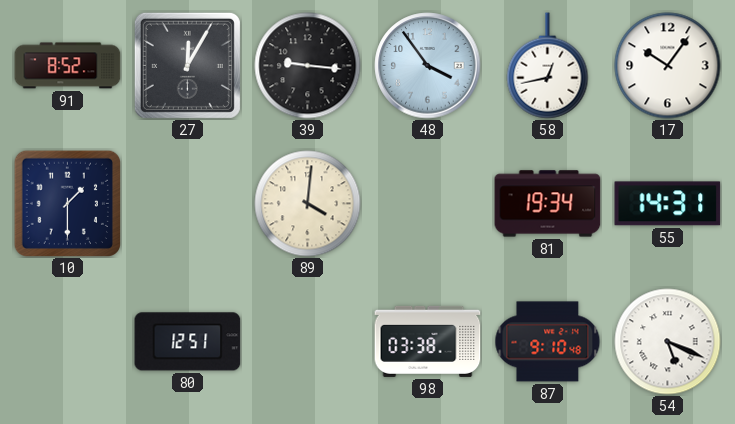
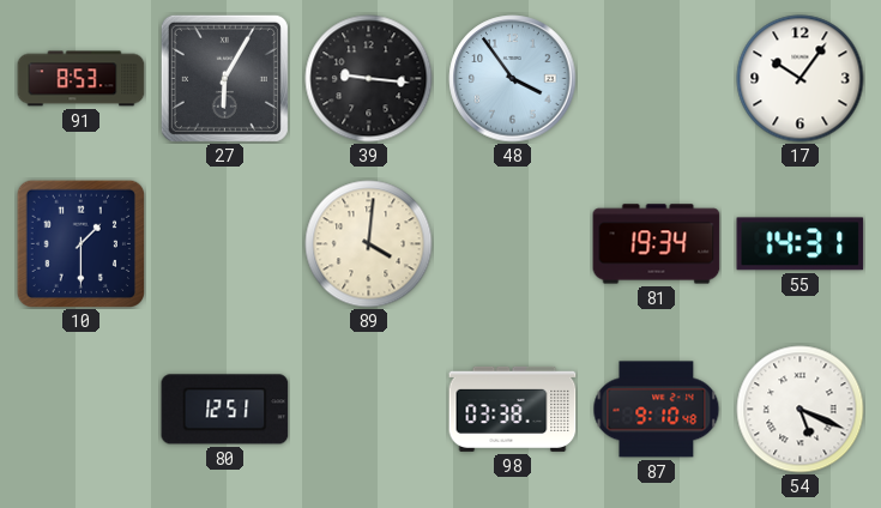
91: 8:52 -> 8:53 (82, 79)
27: 12:05 -> 6:05 (224, 78)
58: 12:43 -> none (548, 66)
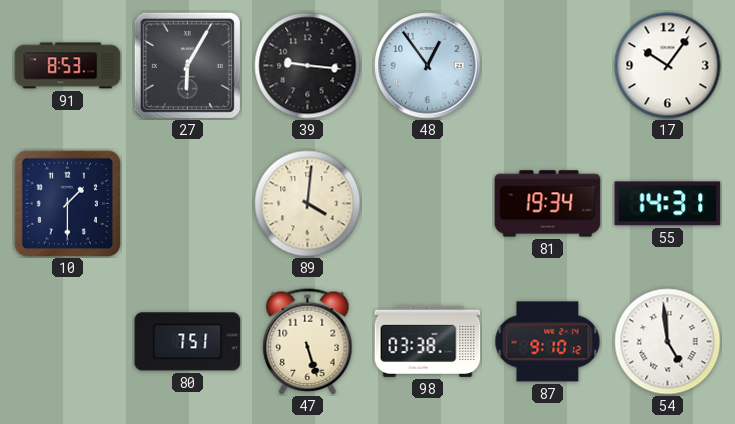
48: 3:54 -> 12:54 (428, 66)
80: 12:51 -> 7:51 (188, 342)
47: none -> 5:27 (308, 342)
87: 9:10:48 -> 9:10:12 (548, 342)
54: 5:19 -> 4:59 (668, 342)
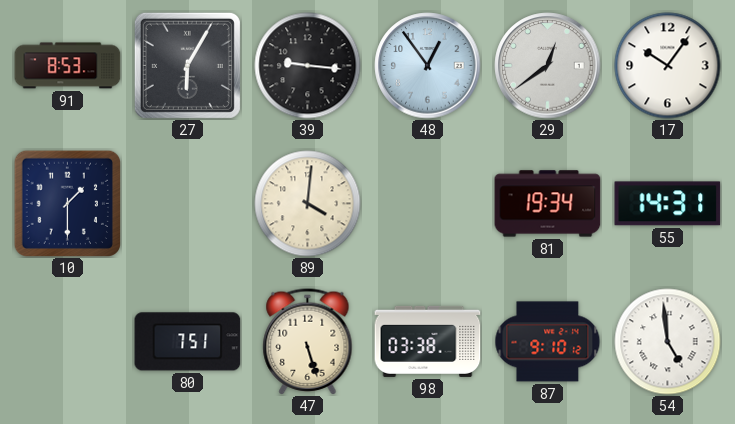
29: none -> 12:39 (548, 66)
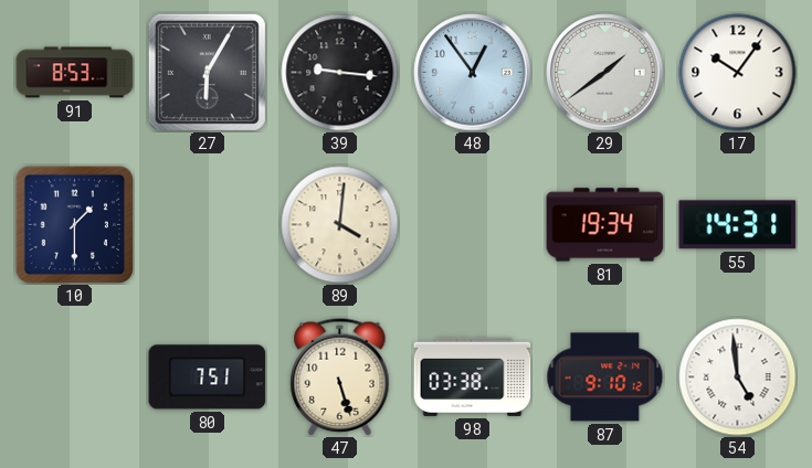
29: 12:39 -> 1:39 (605, 73)
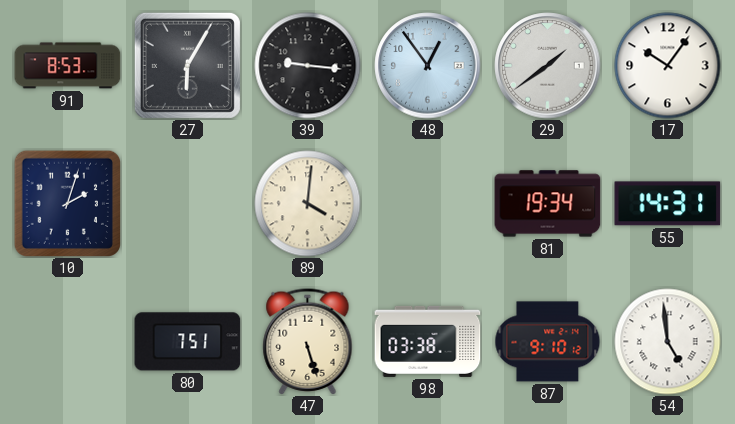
10: 1:30 -> 2:03 (67, 203)
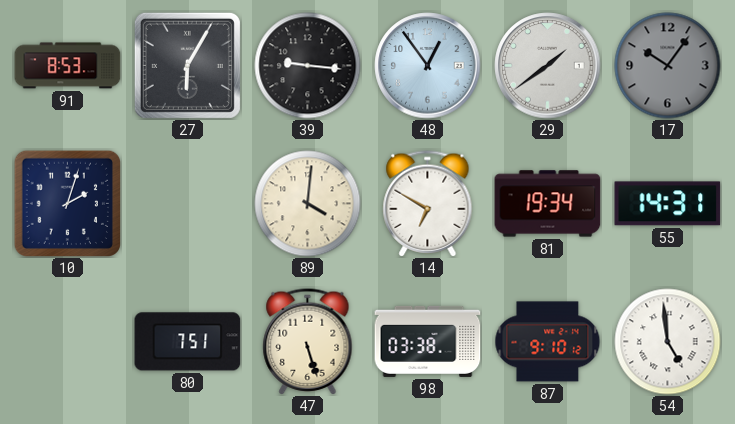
17 dial: white -> grey (668, 66)
14: none -> 6:50 (428, 204)
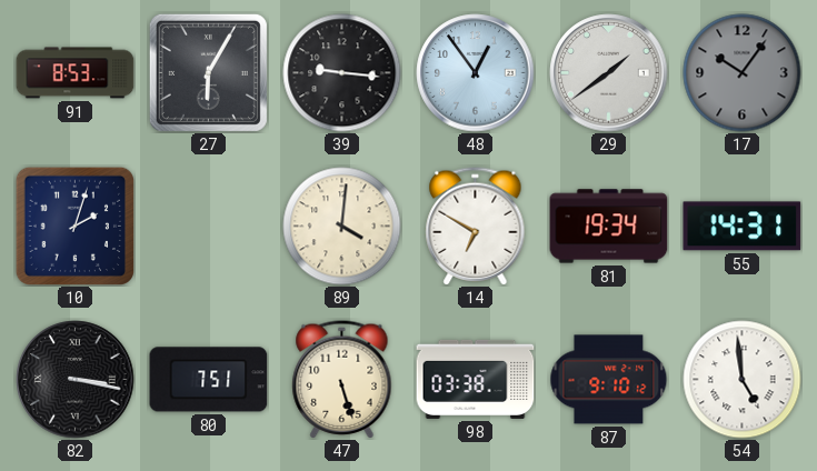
82: none -> 3:17 (76, 380)
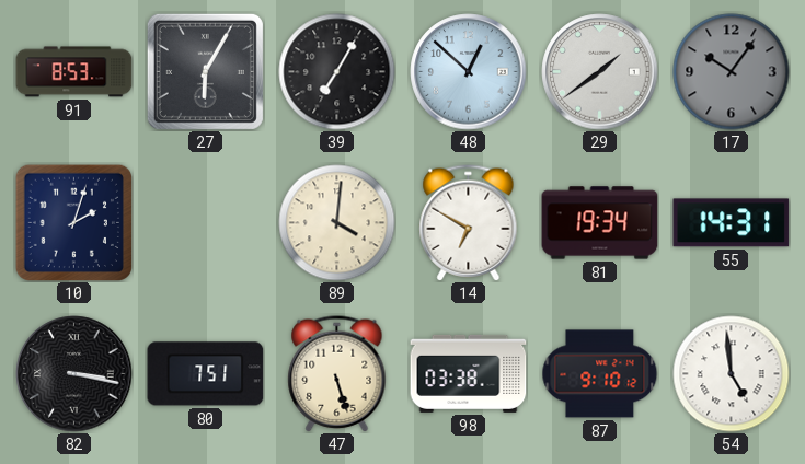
39: 9:16 -> 7:05 (337, 72)
48: 12:54 -> 12:52 (469, 72)
